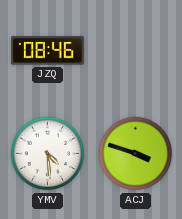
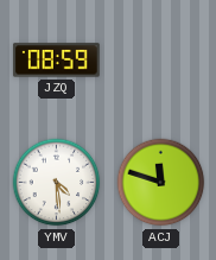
JZQ: 08:46 -> 08:59 (56, 61)
ACJ: 3:48 -> 11:48 (161, 183)
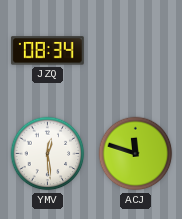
JZQ: 08:59 -> 08:34 (47, 51)
YMV: 4:29 -> 12:29 (48, 154)
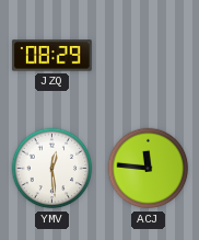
JZQ: 08:34 -> 08:29 (51, 56)
ACJ: 11:48 -> 11:46 (149, 169)
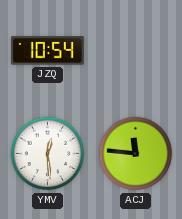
JZQ: 08:29 -> 10:54 (47, 51)
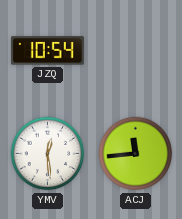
ACJ: 11:46 -> 11:44 (136, 154)
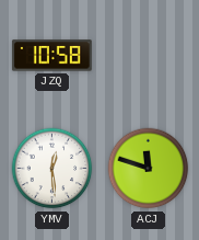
JZQ: 10:54 -> 10:58 (51, 56)
ACJ: 11:44 -> 11:48 (149, 169)
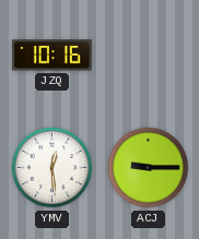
JZQ: 10:58 -> 10:16 (51, 56)
ACJ: 11:48 -> 9:15 (149, 168)
